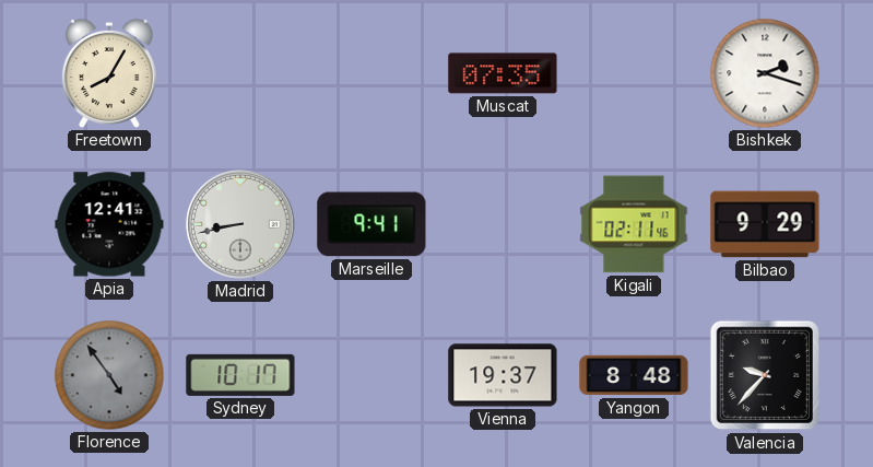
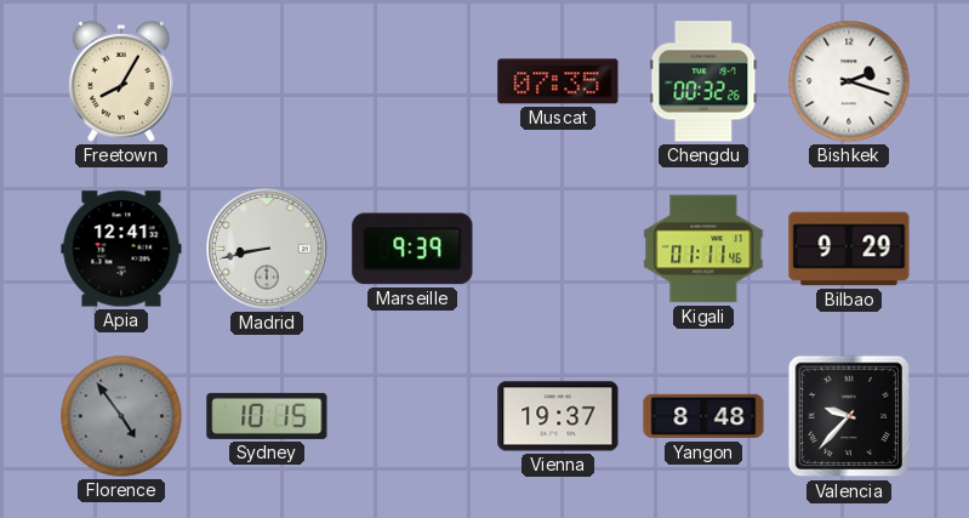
Chengdu: none -> 00:32 (703, 81)
Marseille: 9:41 -> 9:39 (412, 249)
Kigali: 02:11 -> 01:11 (703, 249)
Sydney: 10:17 -> 10:15 (267, 416)
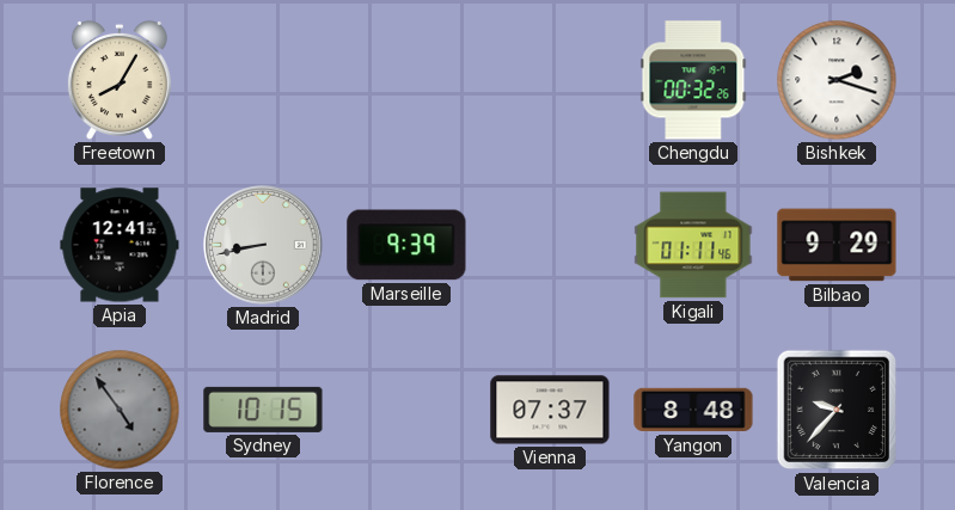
Muscat: 07:35 -> none (558, 81)
Vienna: 19:37 -> 07:37 (550, 410)
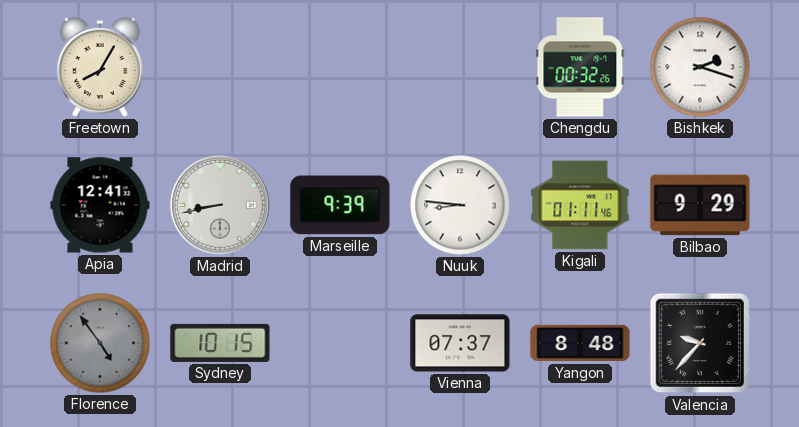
Nuuk: none -> 8:46 (460, 205)
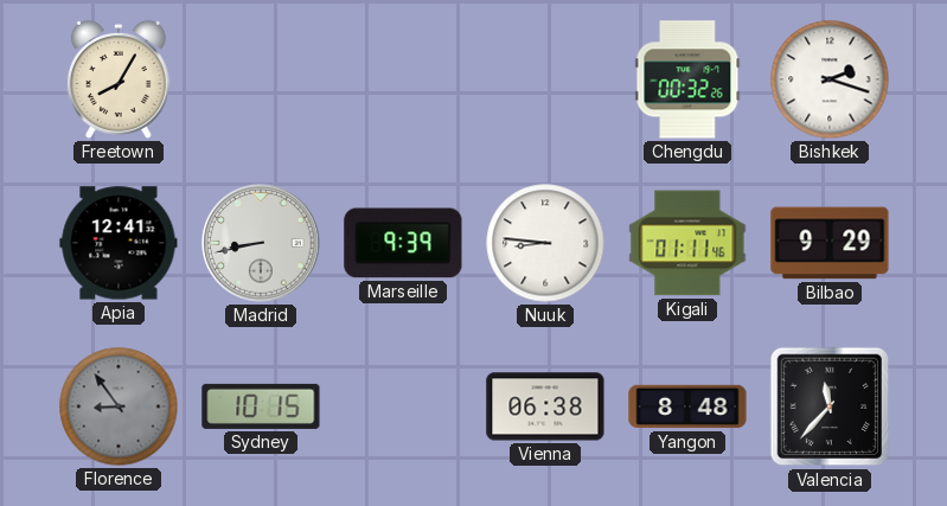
Florence: 4:54 -> 8:54 (119, 406)
Vienna: 07:37 -> 06:38 (545, 406)
Valencia: 9:37 -> 11:37 (830, 406)
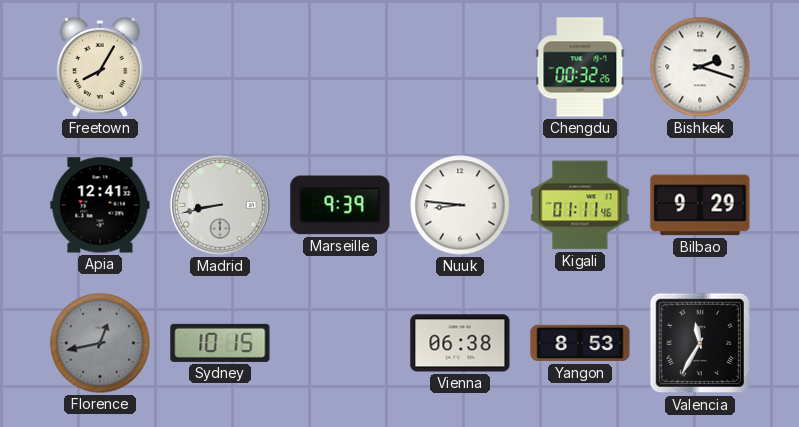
Florence: 8:54 -> 12:43 (100, 343)
Yangon: 8:48 -> 8:53 (580, 343)
Valencia: 11:37 -> 11:35 (700, 343)
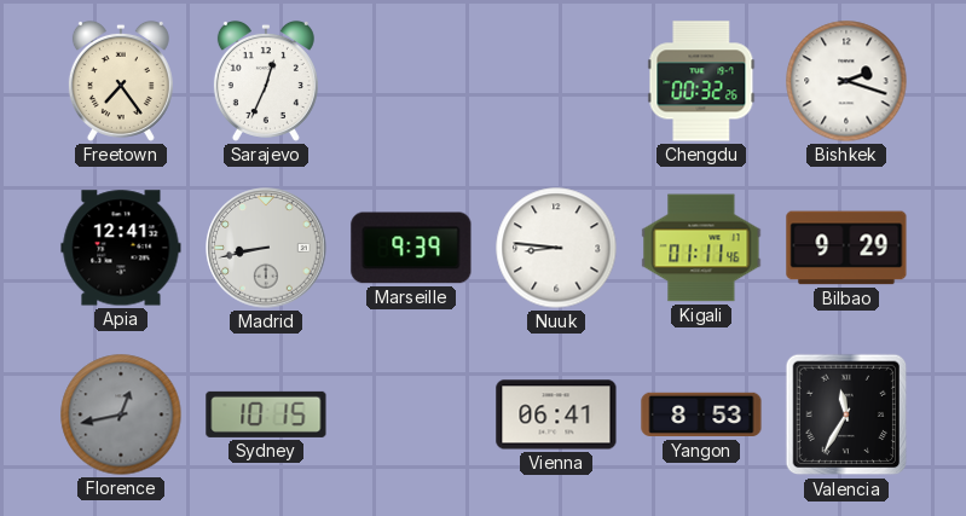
Freetown: 8:05 -> 7:24 (121, 81)
Sarajevo: none -> 12:34 (266, 81)
Vienna: 06:38 -> 06:41 (556, 414)
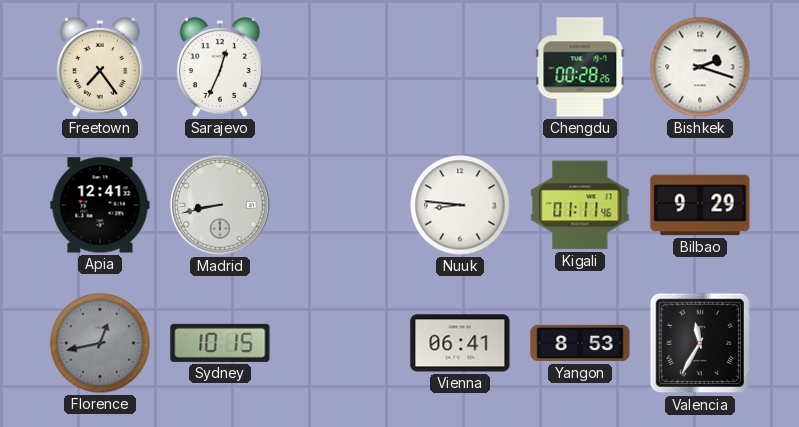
Chengdu: 00:32 -> 00:28 (580, 67)
Marseille: 9:39 -> none (411, 248)
